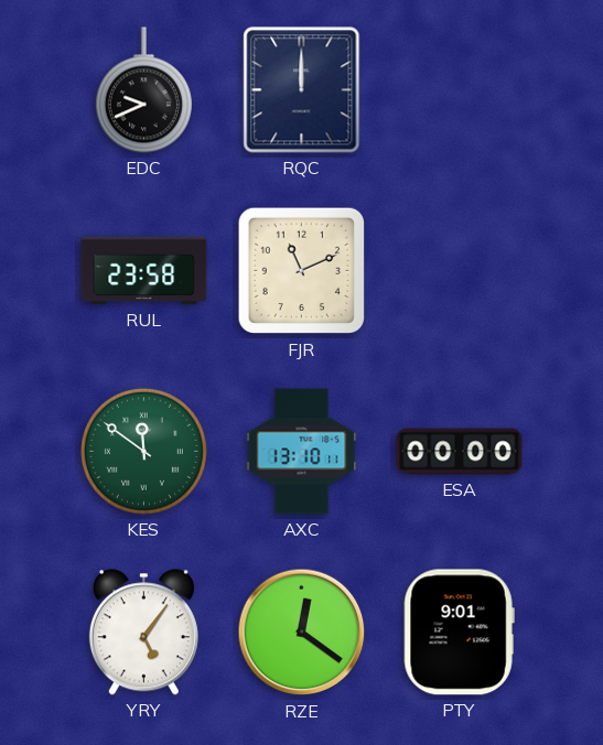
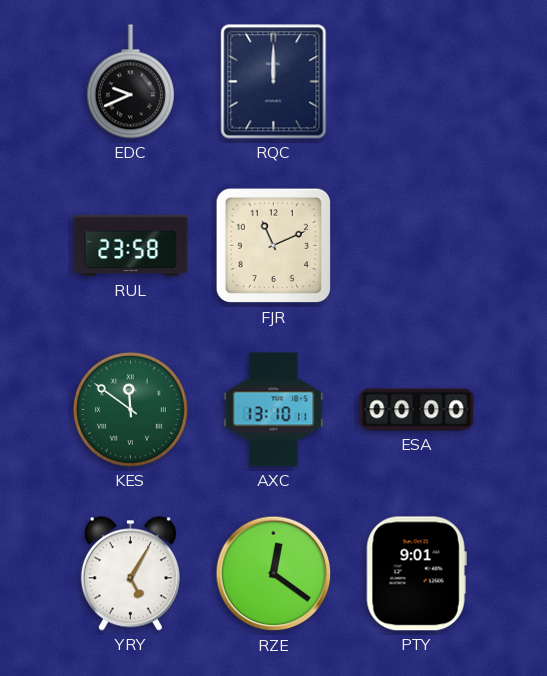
YRY: 5:06 -> 5:05 (130, 574)
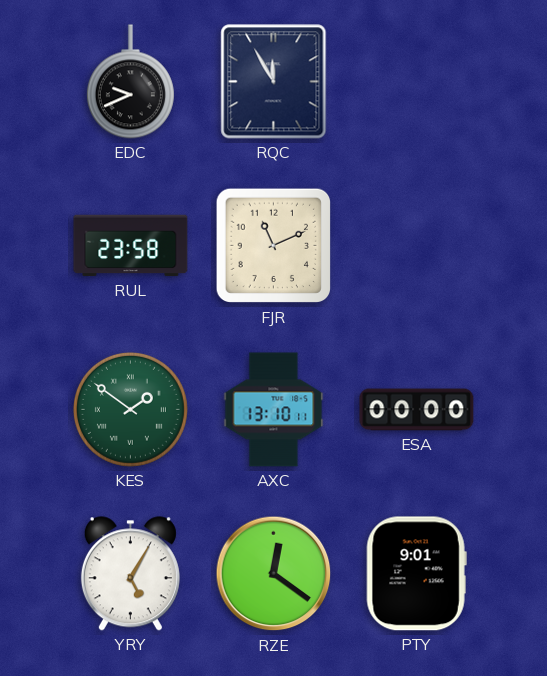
RQC: 12:00 -> 11:55 (274, 82)
KES: 11:51 -> 1:51 (130, 409)
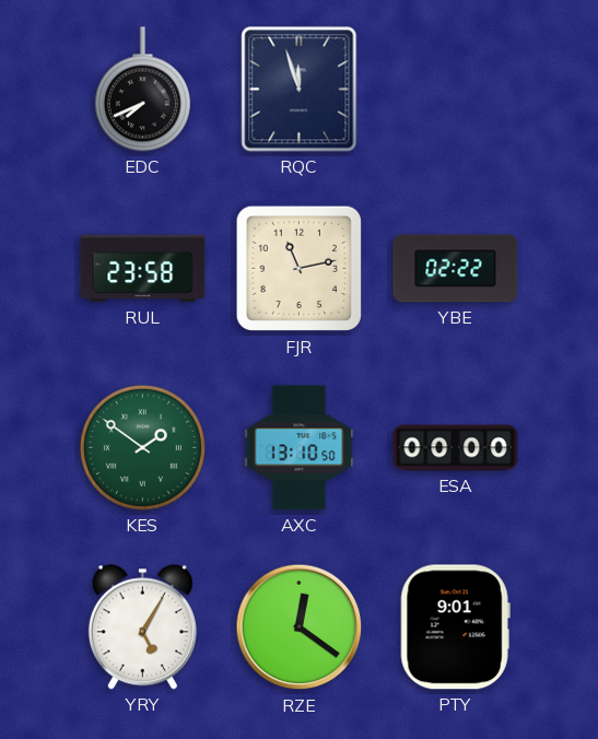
EDC: 9:41 -> 7:41 (142, 90)
RQC: 11:55 -> 11:57 (300, 90)
FJR: 11:11 -> 11:13 (300, 269)
YBE: none -> 02:22 (456, 269)
AXC: 13:10:11 -> 13:10:50 (300, 448)
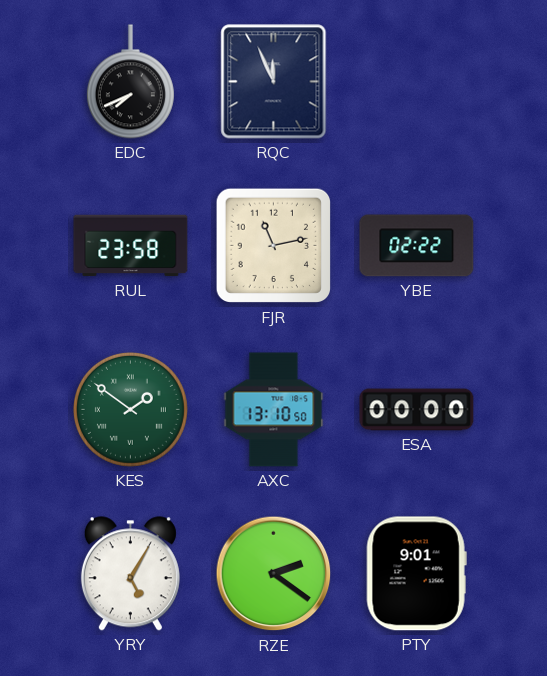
RQC: 11:57 -> 11:56 (274, 82)
RZE: 12:21 -> 2:21 (274, 574)
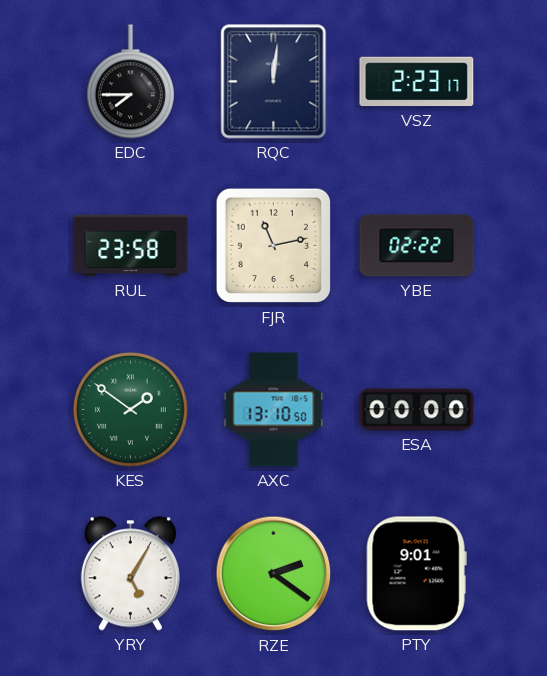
EDC: 7:41 -> 7:45 (130, 82)
RQC: 11:56 -> 12:01 (274, 82)
VSZ: none -> 2:23 (417, 82)
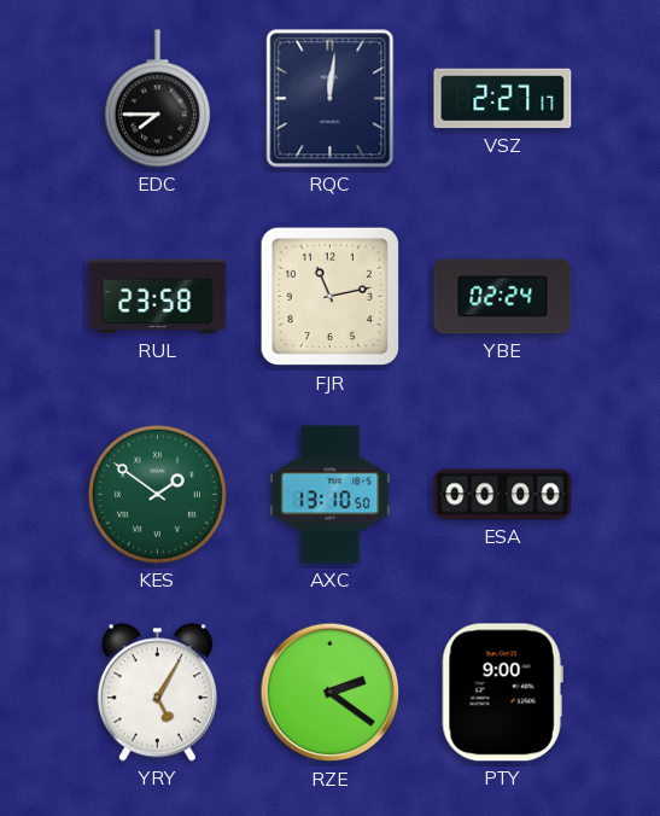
VSZ: 2:23 -> 2:27 (503, 99)
YBE: 02:22 -> 02:24 (503, 297)
PTY: 9:01 -> 9:00 (502, 693)
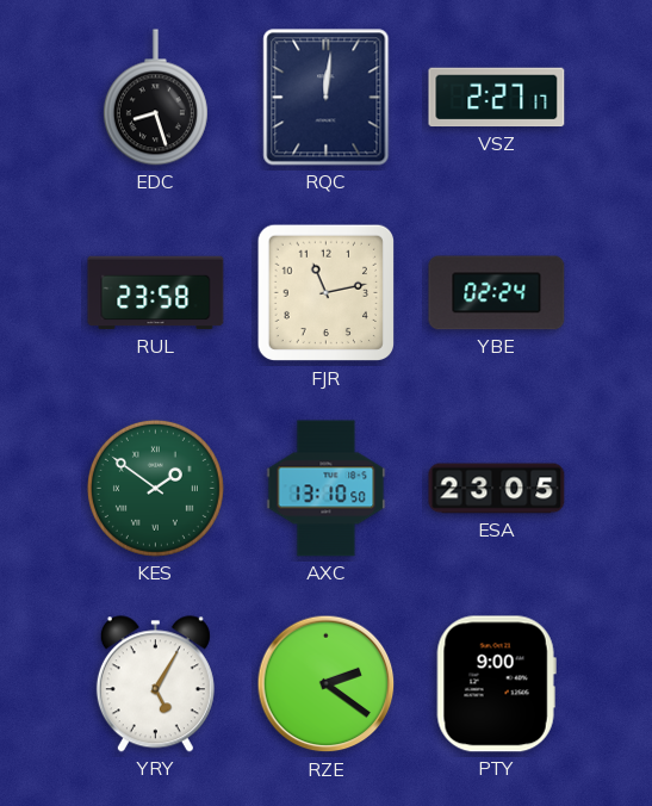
EDC: 7:45 -> 8:27 (155, 98)
ESA: 00:00 -> 23:05 (497, 489)
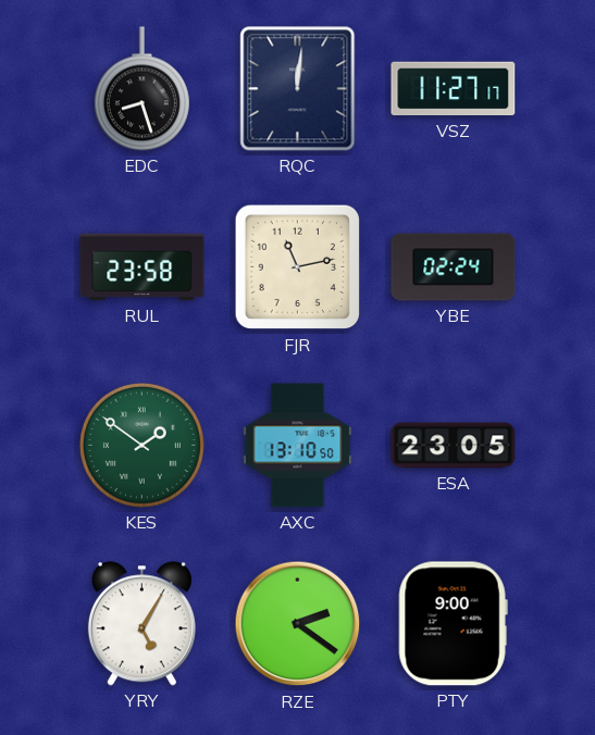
VSZ: 2:27 -> 11:27 (454, 89)
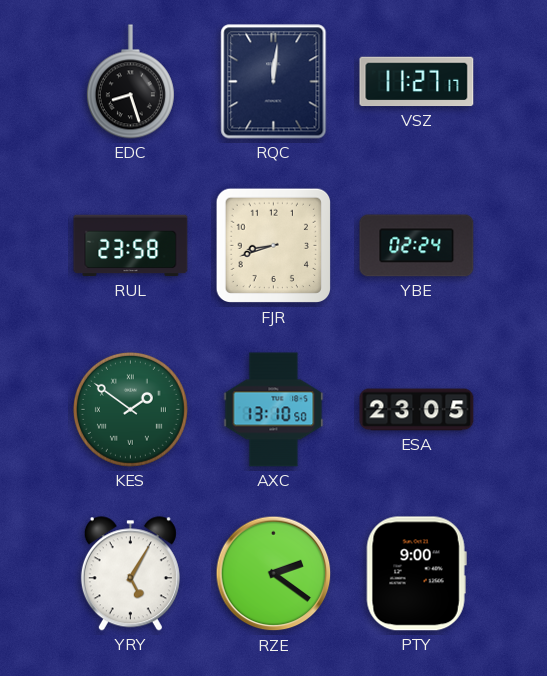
FJR: 11:13 -> 8:42 (274, 246)
